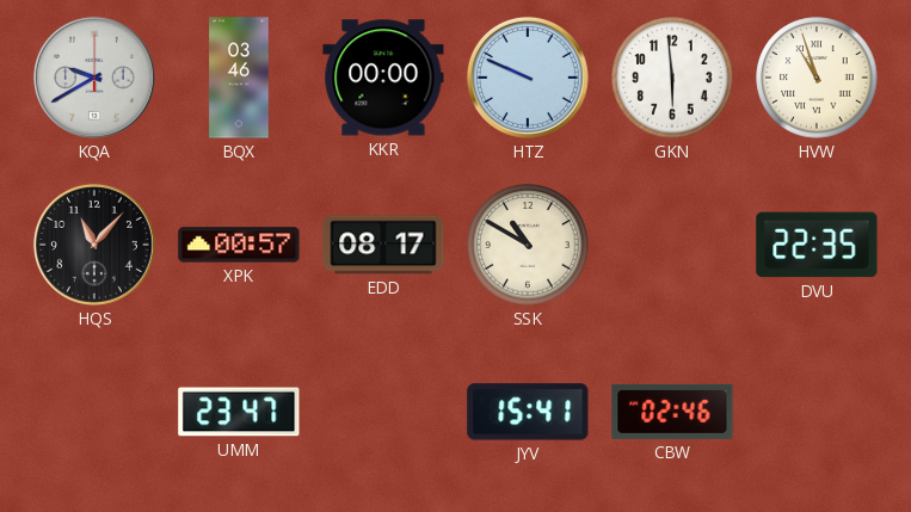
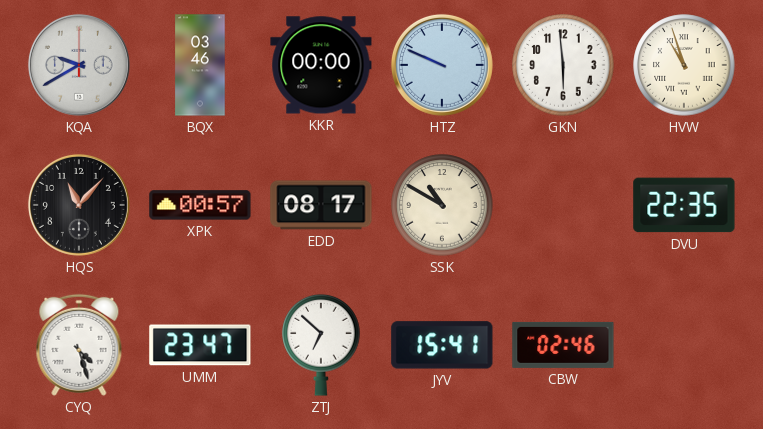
CYQ: none -> 4:27 (79, 345)
ZTJ: none -> 6:52 (321, 345)
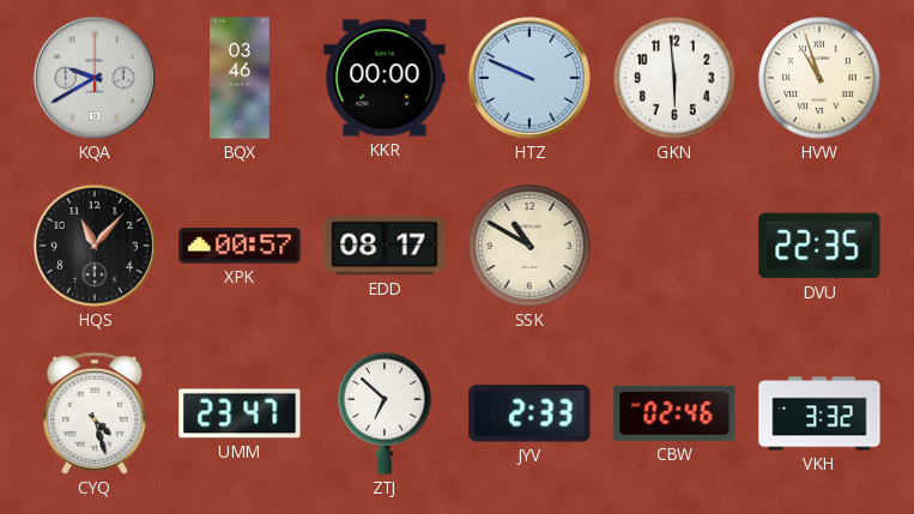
JYV: 15:41 -> 2:33 (529, 413)
VKH: none -> 3:32 (819, 413)
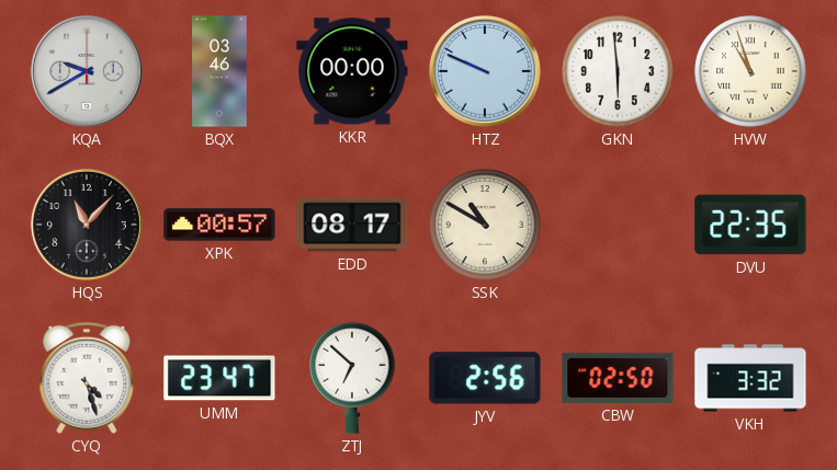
JYV: 2:33 -> 2:56 (485, 378)
CBW: 02:46 -> 02:50 (618, 378)
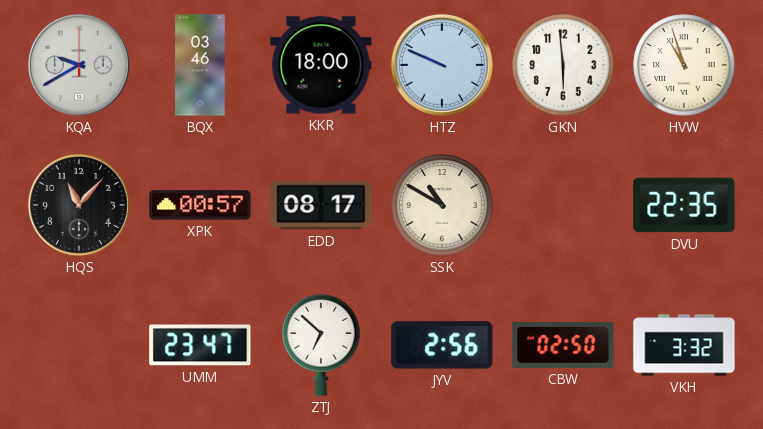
KKR: 00:00 -> 18:00 (321, 65)
CYQ: 4:27 -> none (87, 378)
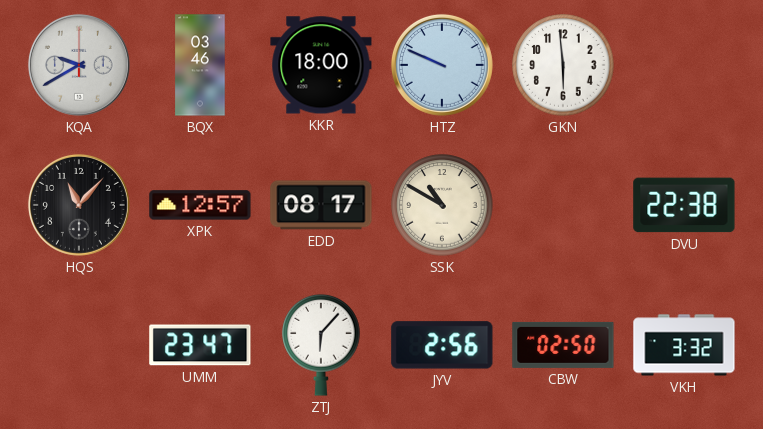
HVW: 10:57 -> none (684, 65)
XPK: 00:57 -> 12:57 (200, 205)
DVU: 22:35 -> 22:38 (684, 205)
ZTJ: 6:52 -> 6:07 (321, 345)
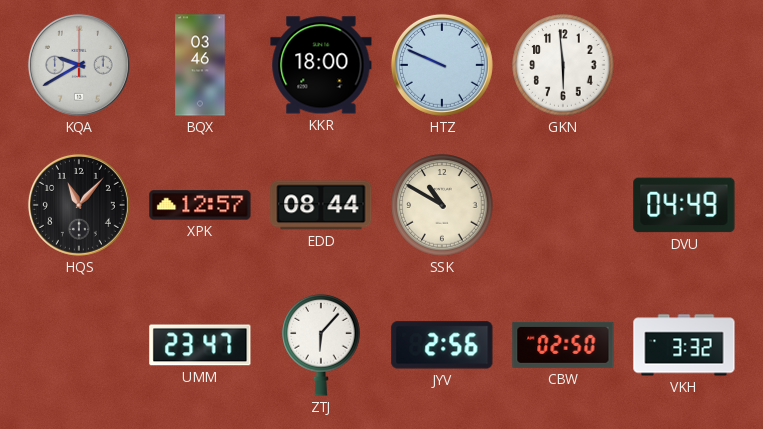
EDD: 08:17 -> 08:44 (321, 205)
DVU: 22:38 -> 04:49 (684, 205)
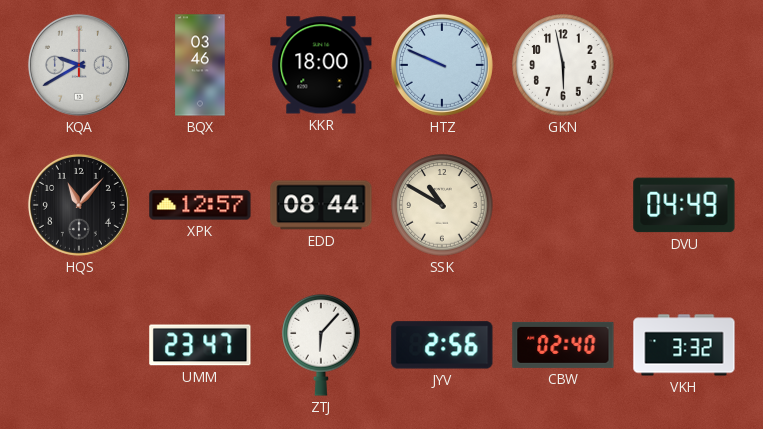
GKN: 5:59 -> 5:58 (563, 65)
CBW: 02:50 -> 02:40 (563, 345)
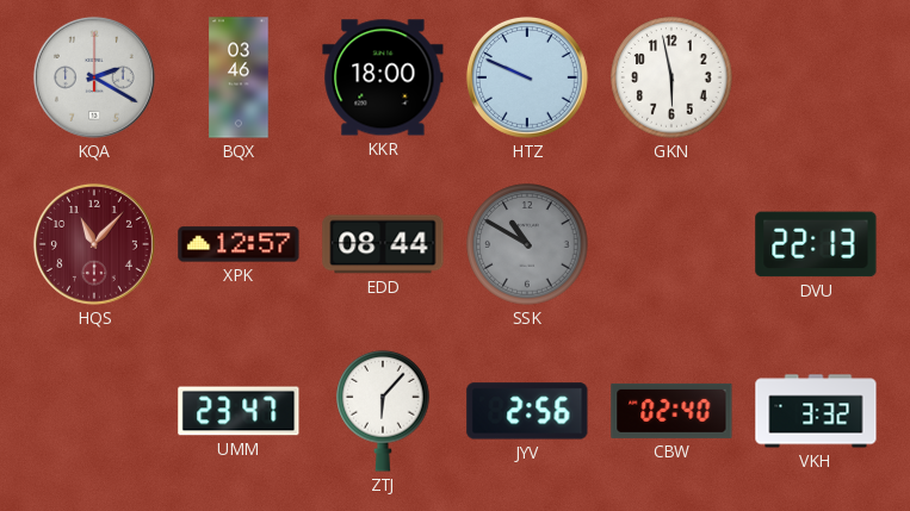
KQA: 9:40 -> 2:20 (94, 77)
HQS dial: black -> burgundy (94, 244)
SSK dial: cream -> grey (527, 244)
DVU: 04:49 -> 22:13 (816, 244)
